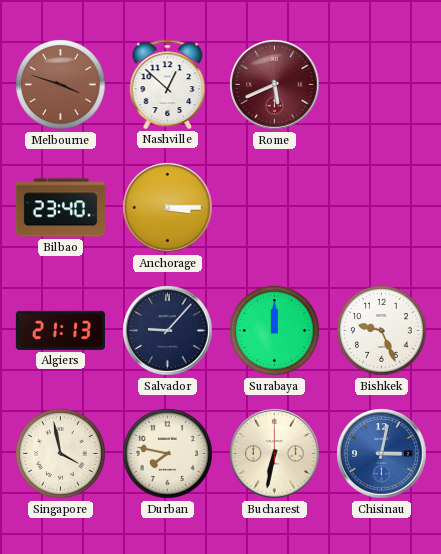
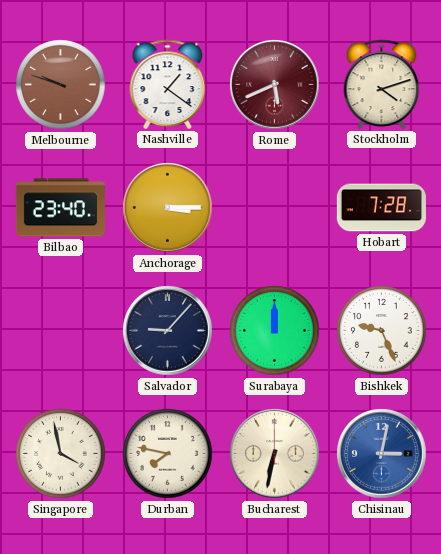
Melbourne: 3:48 -> 9:48 (61, 85)
Nashville: 12:52 -> 1:21 (168, 84)
Stockholm: none -> 4:12 (382, 84)
Hobart: none -> 7:28 (381, 208)
Algiers: 21:13 -> none (60, 330)
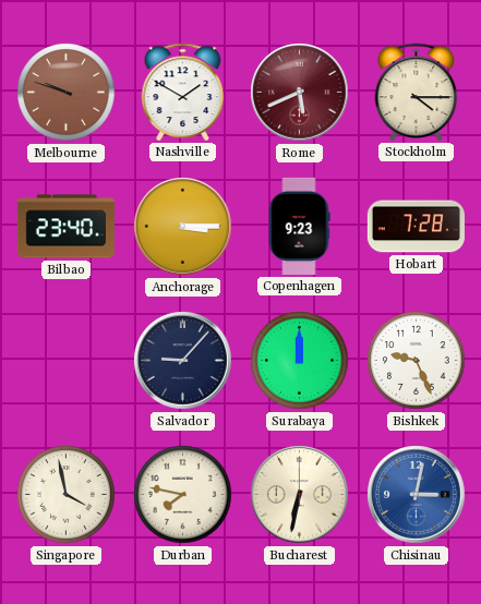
Nashville: 1:21 -> 1:50 (183, 92)
Stockholm: 4:12 -> 4:15 (417, 92)
Copenhagen: none -> 9:23 (299, 226)
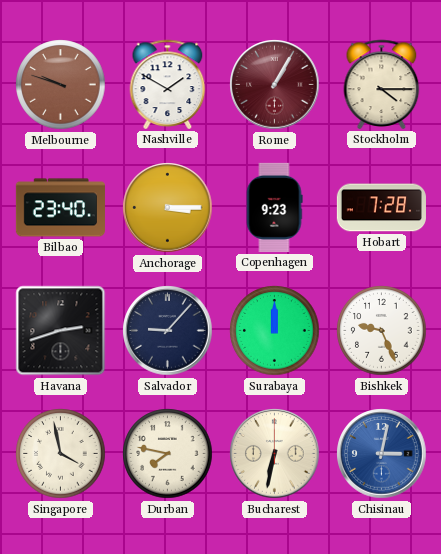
Rome: 5:41 -> 1:05 (275, 85)
Havana: none -> 2:42 (61, 331)
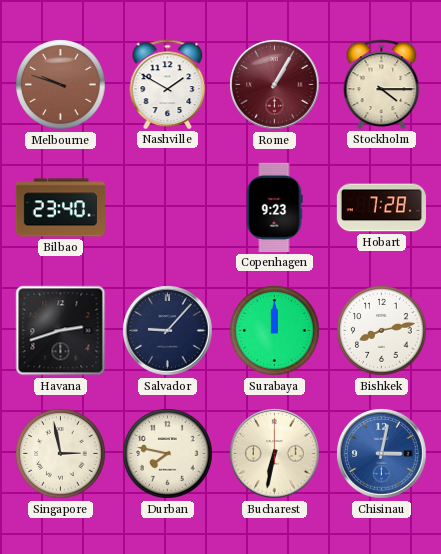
Anchorage: 3:15 -> none (168, 208)
Bishkek: 9:26 -> 8:13 (382, 331)
Singapore: 3:58 -> 2:58 (61, 454)
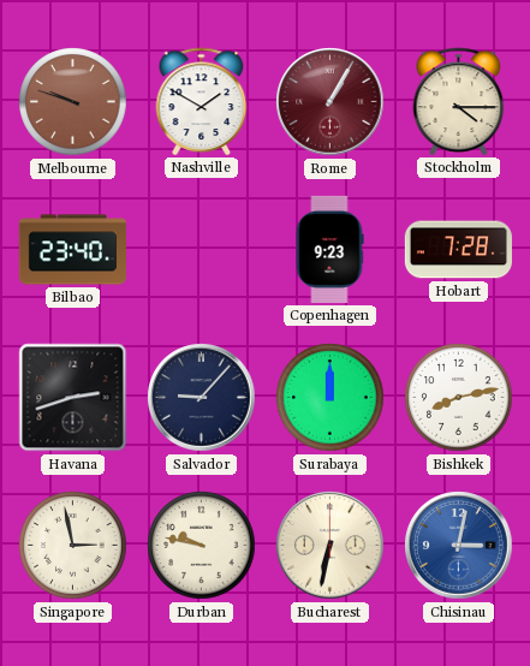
Durban: 7:47 -> 9:47 (202, 546)
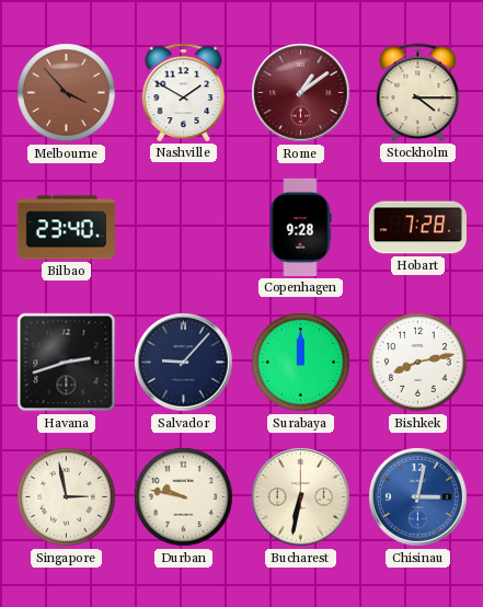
Melbourne: 9:48 -> 3:53 (67, 93)
Rome: 1:05 -> 1:09 (301, 93)
Copenhagen: 9:23 -> 9:28 (300, 227)
